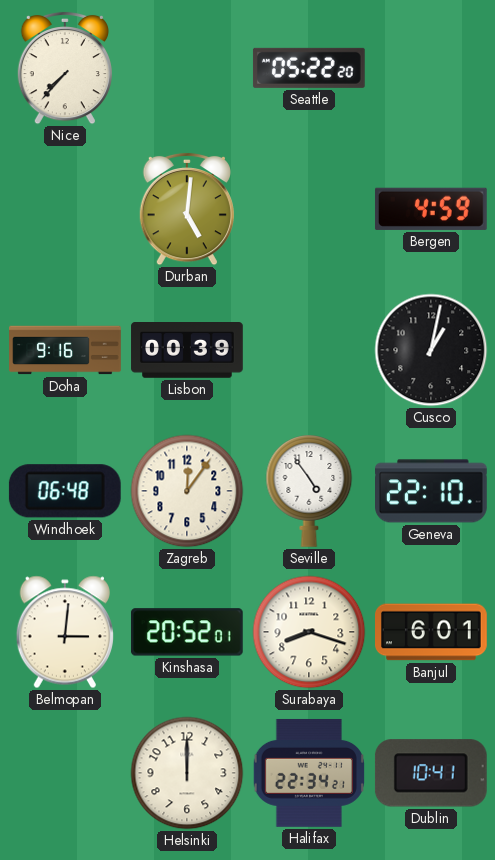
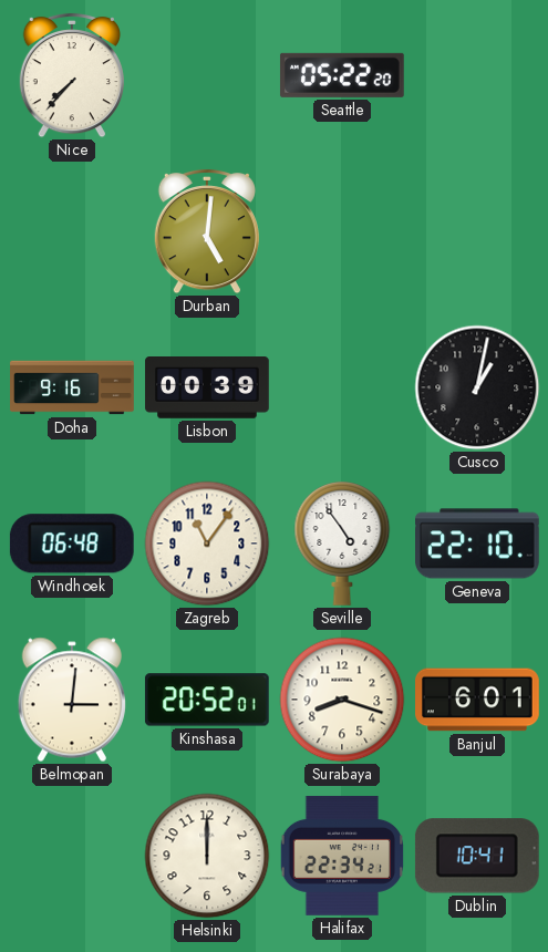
Bergen: 4:59 -> none (431, 209)
Zagreb: 12:06 -> 11:06 (207, 544)
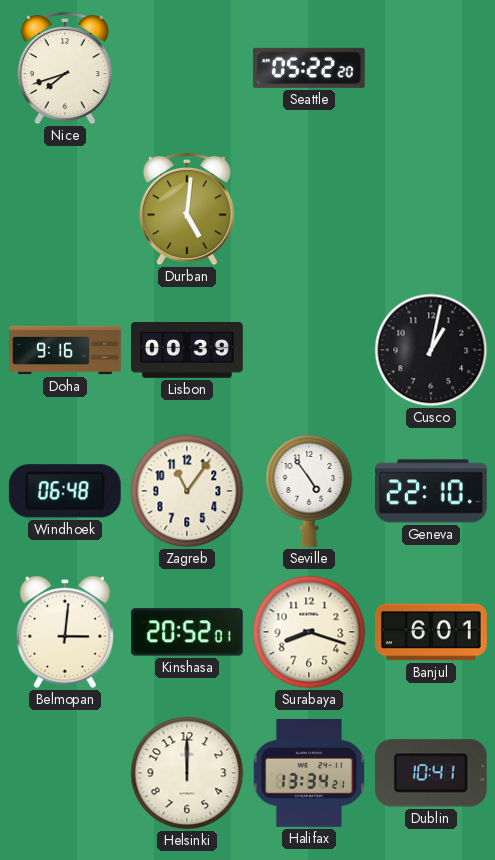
Nice: 7:37 -> 7:42 (65, 68)
Halifax: 22:34 -> 13:34 (308, 773)
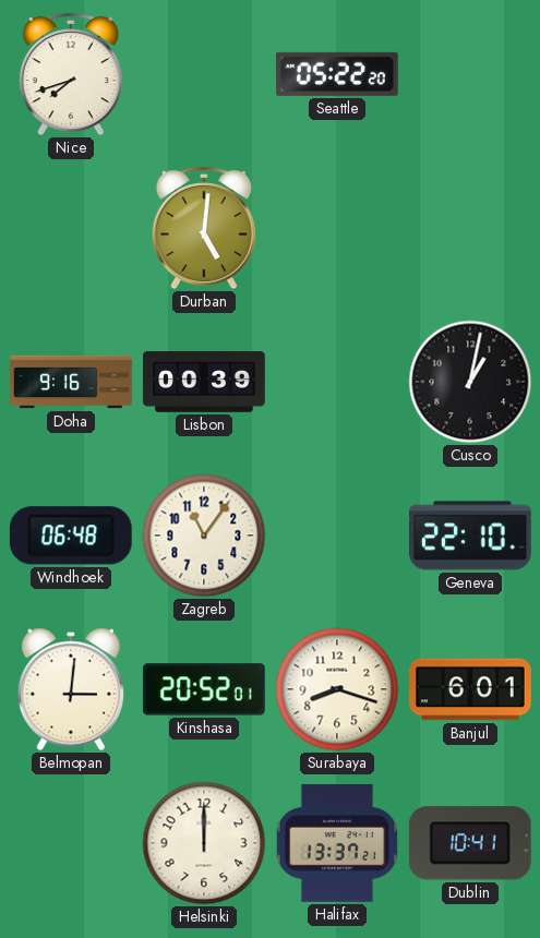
Seville: 4:54 -> none (309, 491)
Halifax: 13:34 -> 13:37 (336, 843)
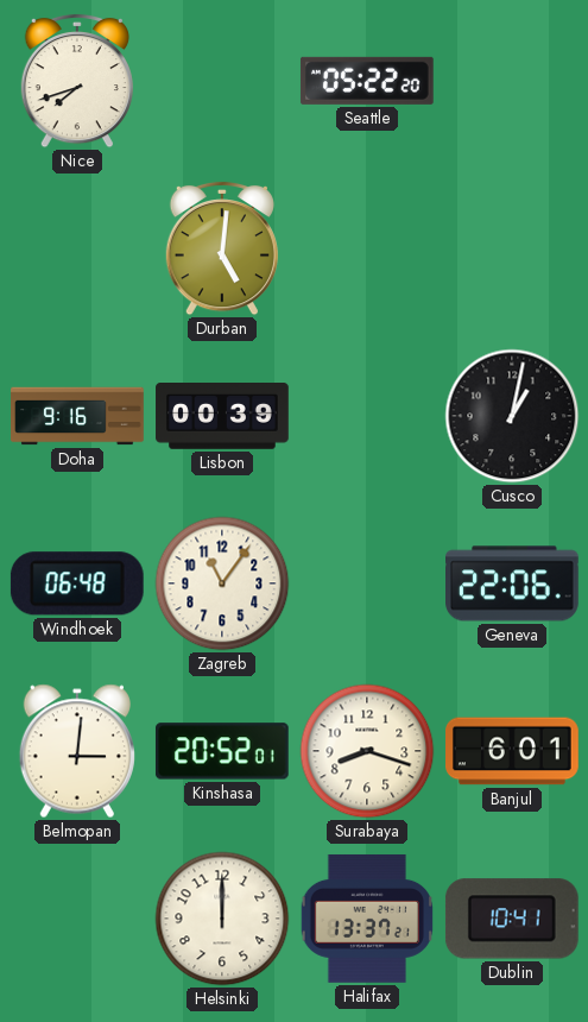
Geneva: 22:10 -> 22:06 (513, 583)
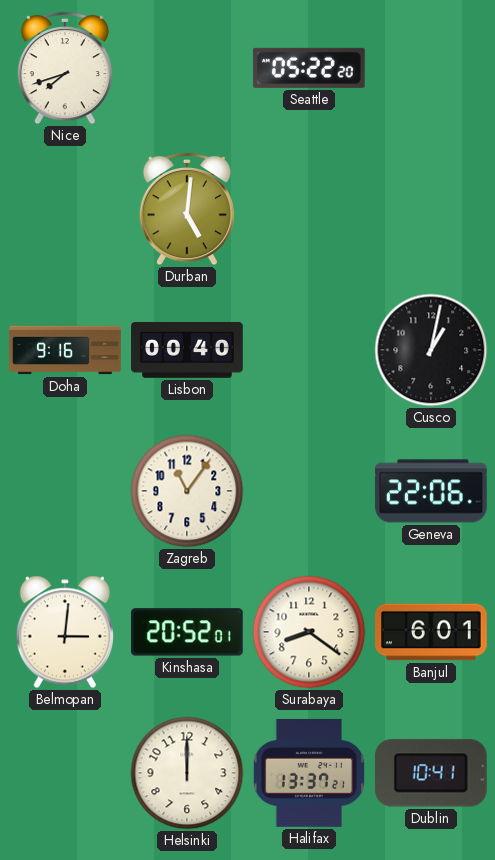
Lisbon: 00:39 -> 00:40 (187, 351)
Windhoek: 06:48 -> none (77, 583)
Surabaya: 8:18 -> 8:21 (309, 632)
